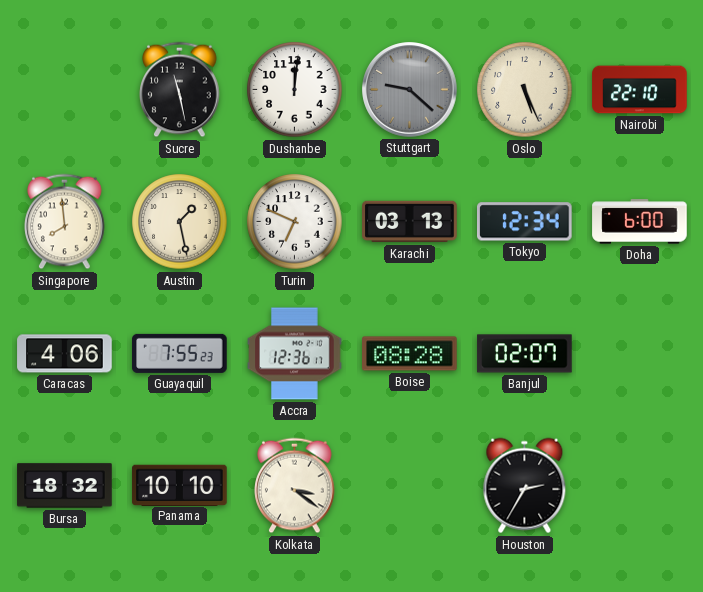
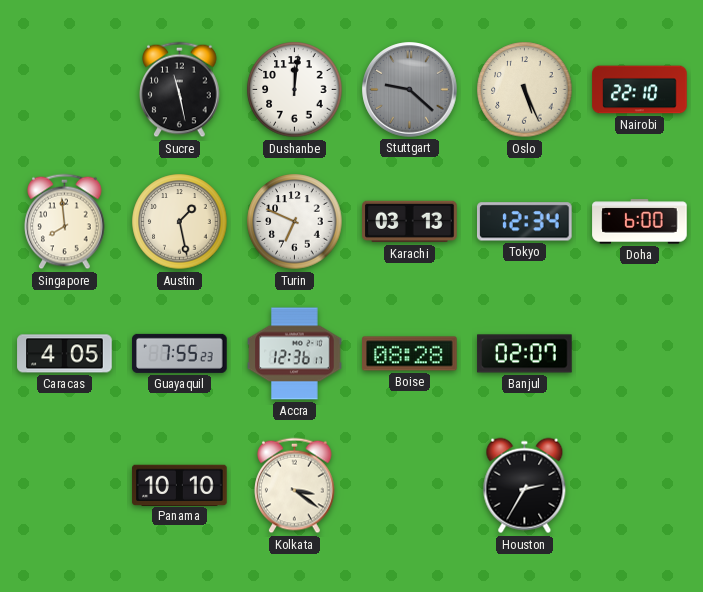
Caracas: 4:06 -> 4:05 (65, 354)
Bursa: 18:32 -> none (65, 486)
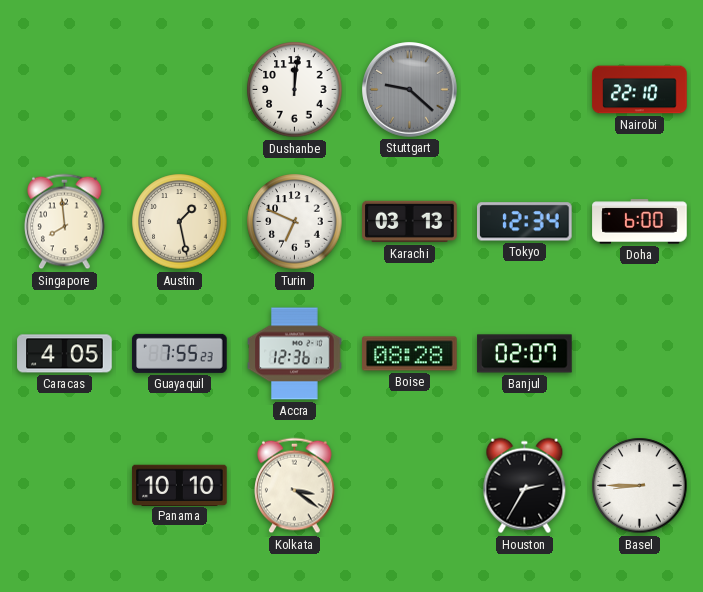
Sucre: 11:28 -> none (180, 90)
Oslo: 5:26 -> none (525, 90)
Basel: none -> 8:45 (640, 486)
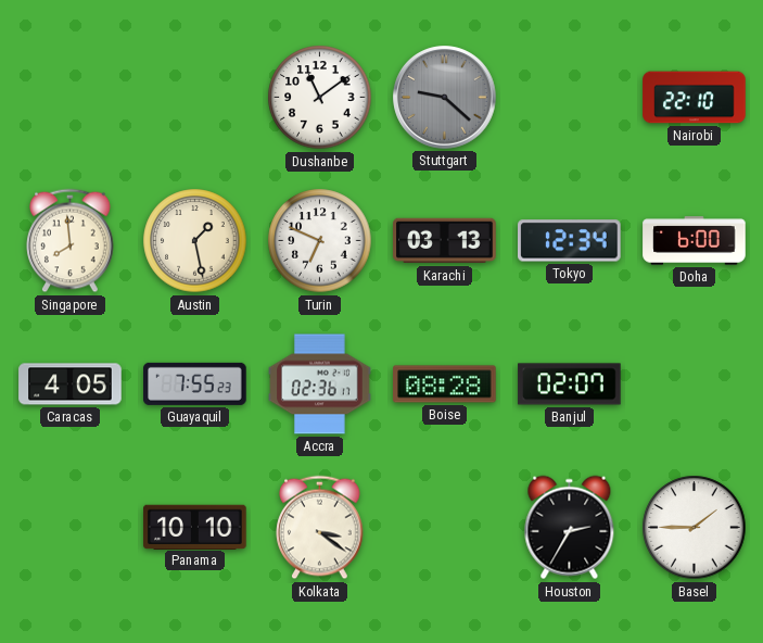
Dushanbe: 12:01 -> 11:09 (320, 98)
Accra: 12:36 -> 02:36 (320, 384)
Basel: 8:45 -> 1:45 (695, 528)
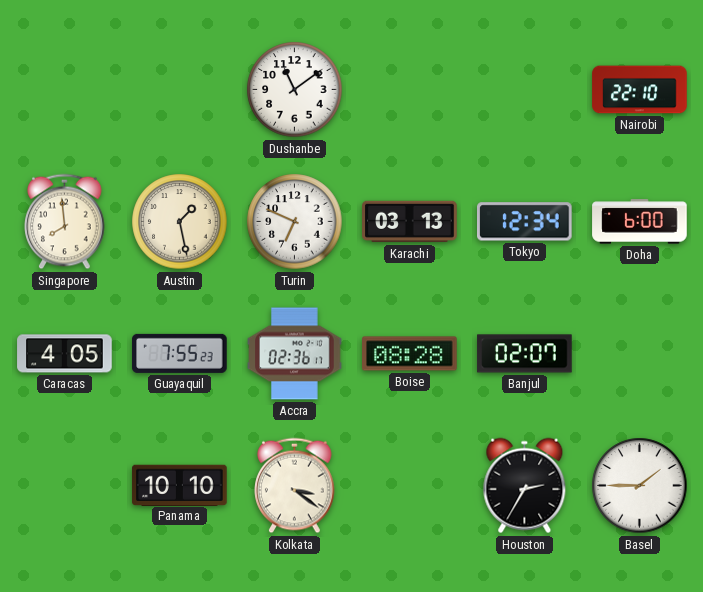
Stuttgart: 9:22 -> none (445, 98)
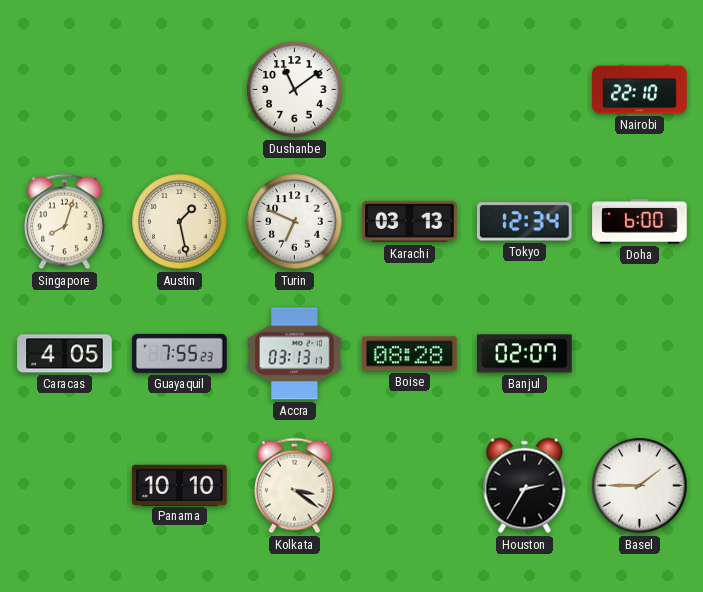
Singapore: 7:59 -> 8:03 (65, 222)
Accra: 02:36 -> 03:13 (295, 354)
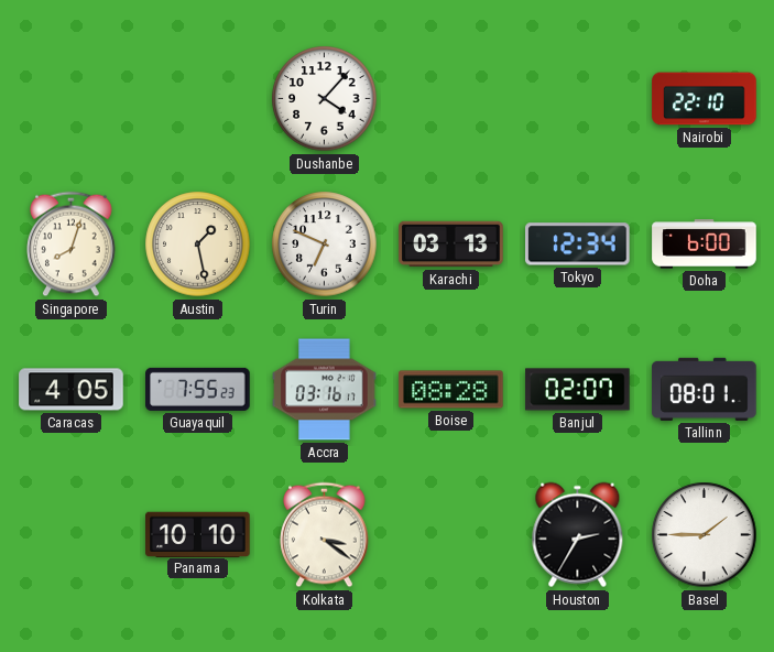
Dushanbe: 11:09 -> 4:07 (325, 99)
Accra: 03:13 -> 03:16 (325, 390)
Tallinn: none -> 08:01 (705, 389)
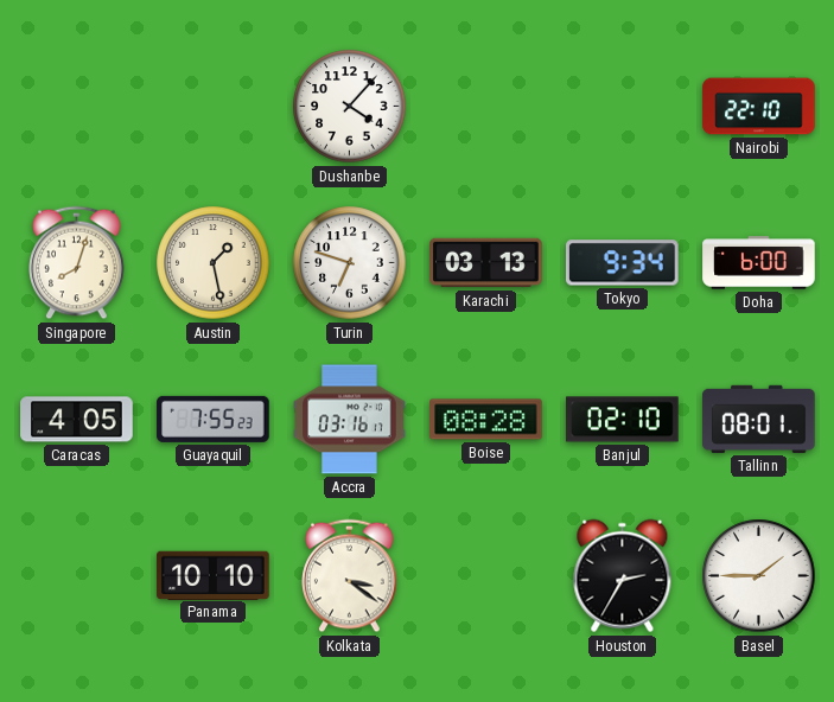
Turin: 6:49 -> 6:48 (350, 263)
Tokyo: 12:34 -> 9:34 (623, 263)
Banjul: 02:07 -> 02:10 (623, 420)
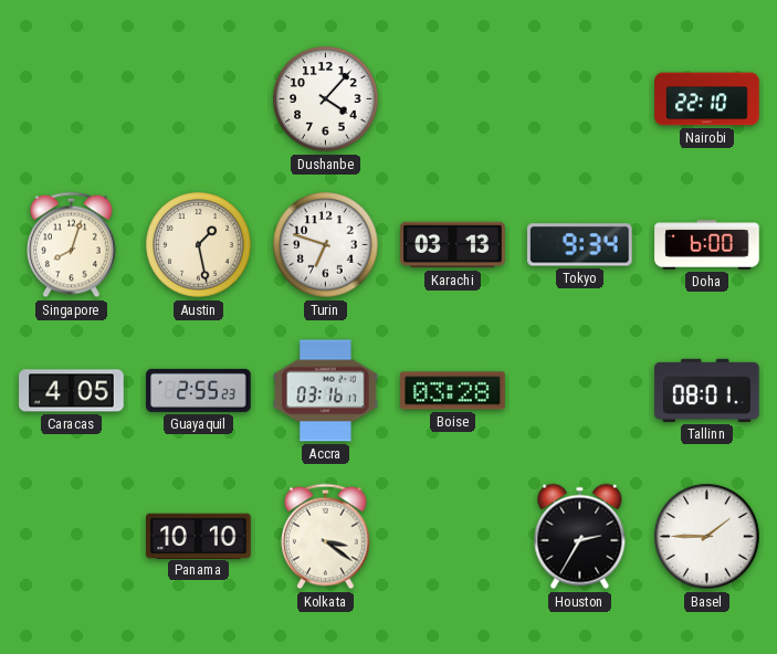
Guayaquil: 7:55 -> 2:55 (199, 390)
Boise: 08:28 -> 03:28 (453, 391)
Banjul: 02:10 -> none (623, 420)
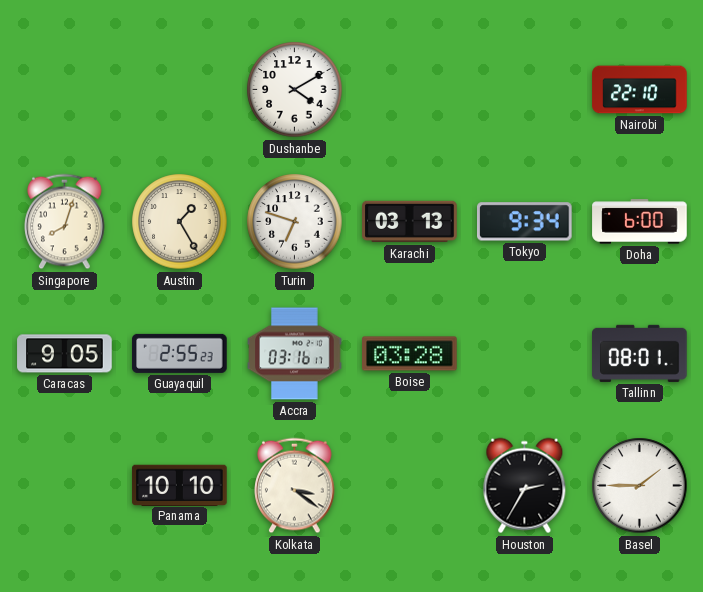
Dushanbe: 4:07 -> 4:10 (295, 90)
Austin: 1:28 -> 1:25 (180, 222)
Caracas: 4:05 -> 9:05 (65, 354)
